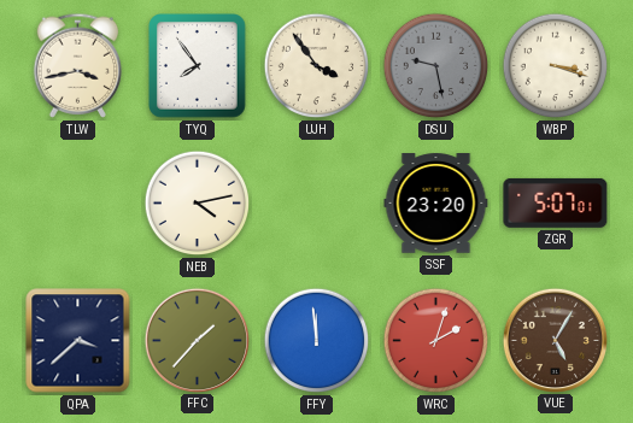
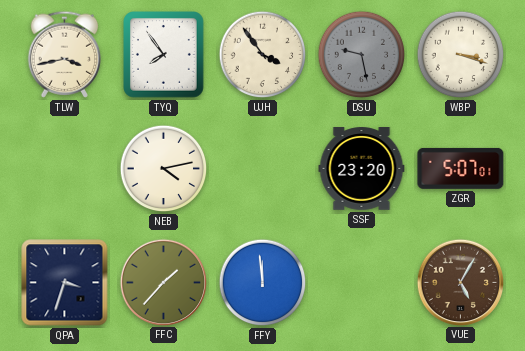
QPA: 3:38 -> 3:33 (65, 283)
WRC: 2:03 -> none (436, 341)
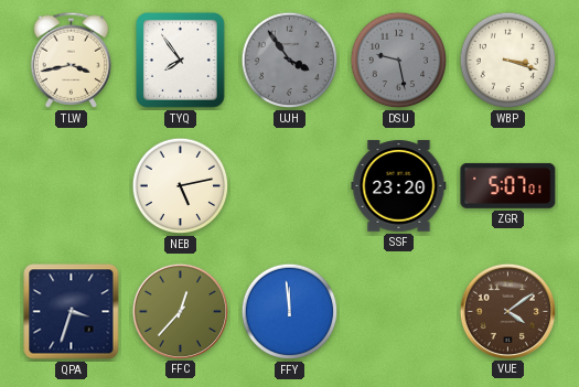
UJH dial: cream -> grey (290, 61)
NEB: 4:13 -> 5:13 (181, 186)
FFC: 1:37 -> 12:37 (180, 311)
VUE: 5:05 -> 4:09 (507, 311)
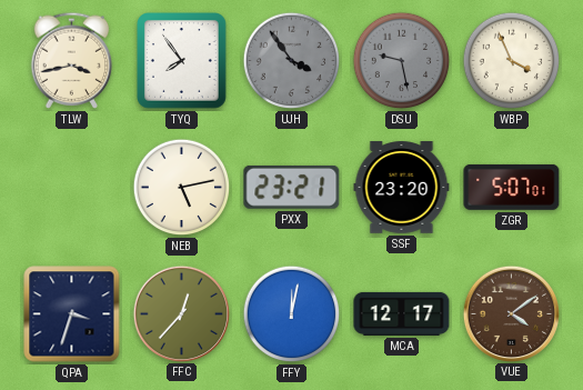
WBP: 3:18 -> 3:56 (512, 61)
PXX: none -> 23:21 (292, 187)
FFY: 11:59 -> 12:02 (292, 314)
MCA: none -> 12:17 (402, 313)
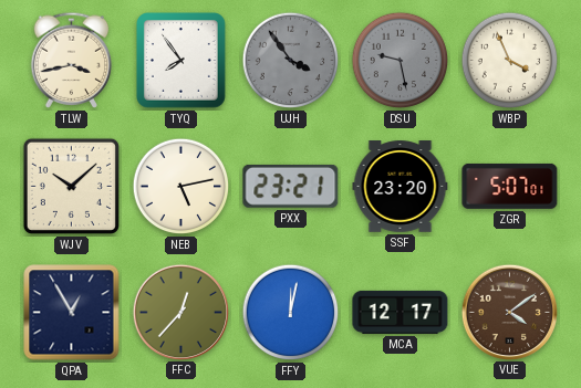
WJV: none -> 10:08 (71, 186)
QPA: 3:33 -> 12:55 (72, 313)
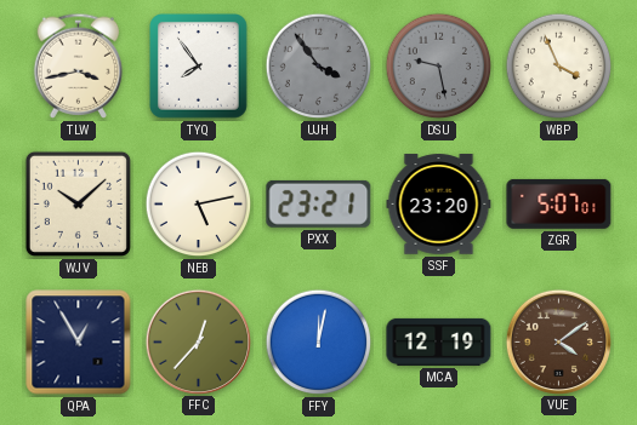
MCA: 12:17 -> 12:19 (439, 341)
